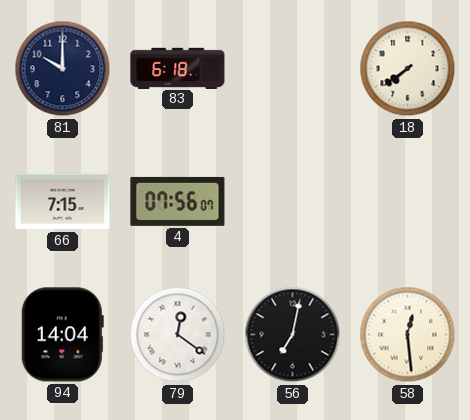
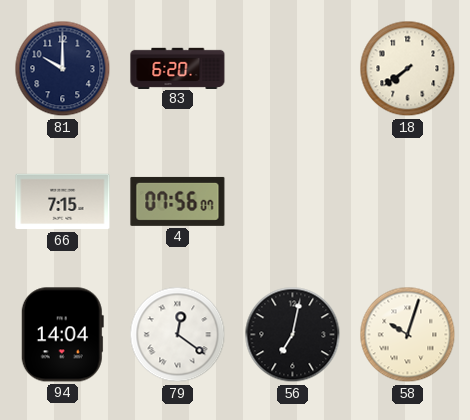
83: 6:18 -> 6:20 (178, 68)
58: 12:29 -> 10:03 (408, 335)
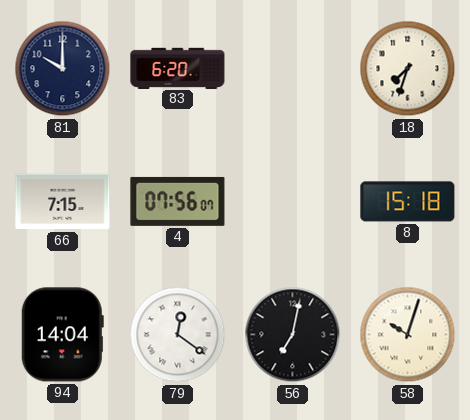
18: 7:39 -> 7:33 (408, 69)
8: none -> 15:18 (408, 202)
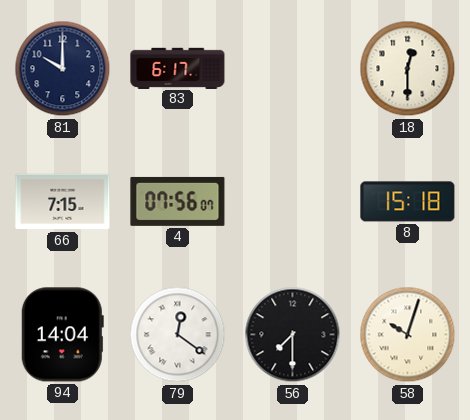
83: 6:20 -> 6:17 (178, 68)
18: 7:33 -> 12:30 (408, 69)
56: 7:02 -> 7:30 (293, 335)
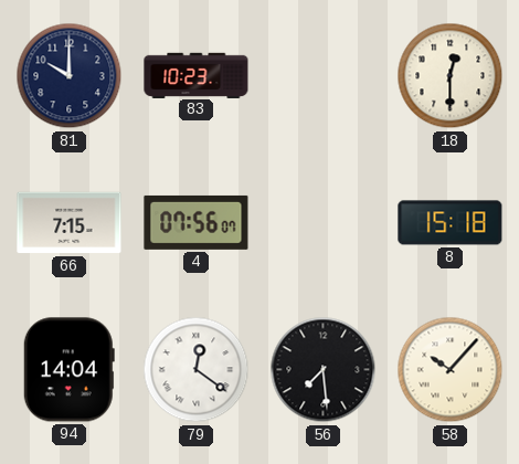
83: 6:17 -> 10:23 (197, 75)
56: 7:30 -> 7:29 (324, 370)
58: 10:03 -> 10:07 (451, 370)
